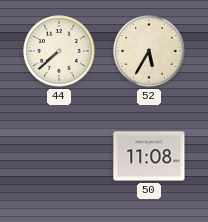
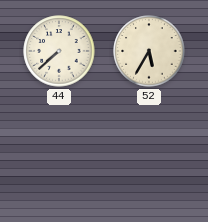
50: 11:08 -> none (149, 156)
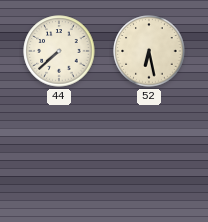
52: 5:35 -> 6:28 (149, 51)
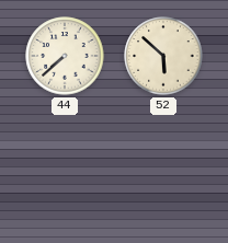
52: 6:28 -> 5:52 (163, 56)
